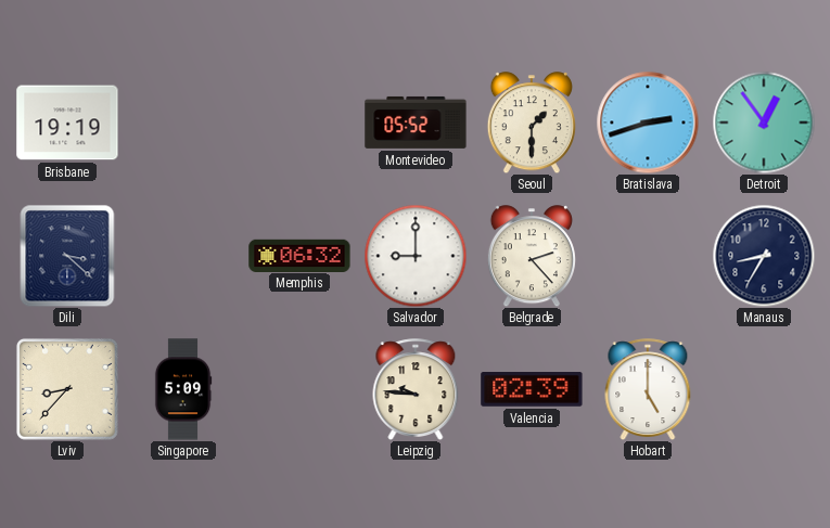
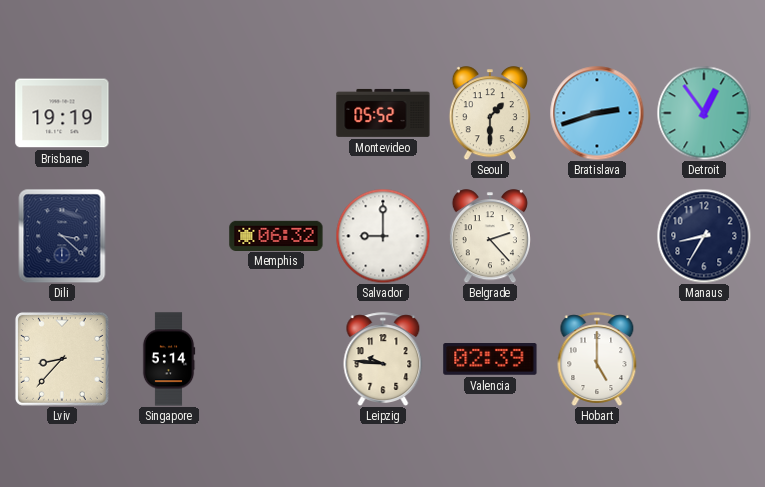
Singapore: 5:09 -> 5:14 (169, 359)
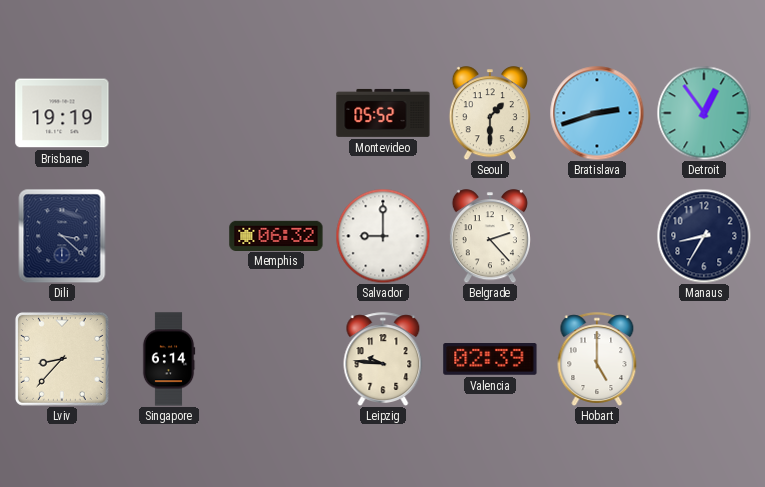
Singapore: 5:14 -> 6:14 (169, 359)
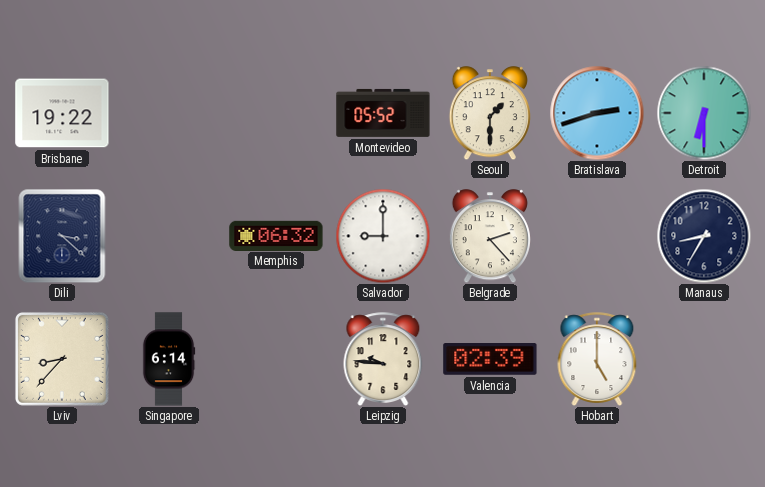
Brisbane: 19:19 -> 19:22 (62, 113)
Detroit: 12:54 -> 6:30 (704, 113)
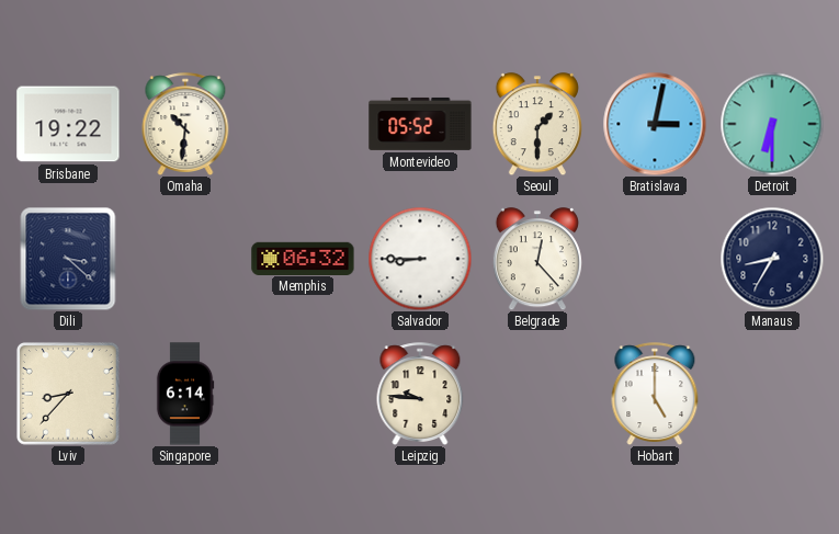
Omaha: none -> 10:31 (185, 124)
Bratislava: 2:42 -> 3:02 (655, 124)
Salvador: 9:00 -> 8:45 (420, 259)
Belgrade: 2:23 -> 12:23 (537, 259)
Valencia: 02:39 -> none (490, 360)
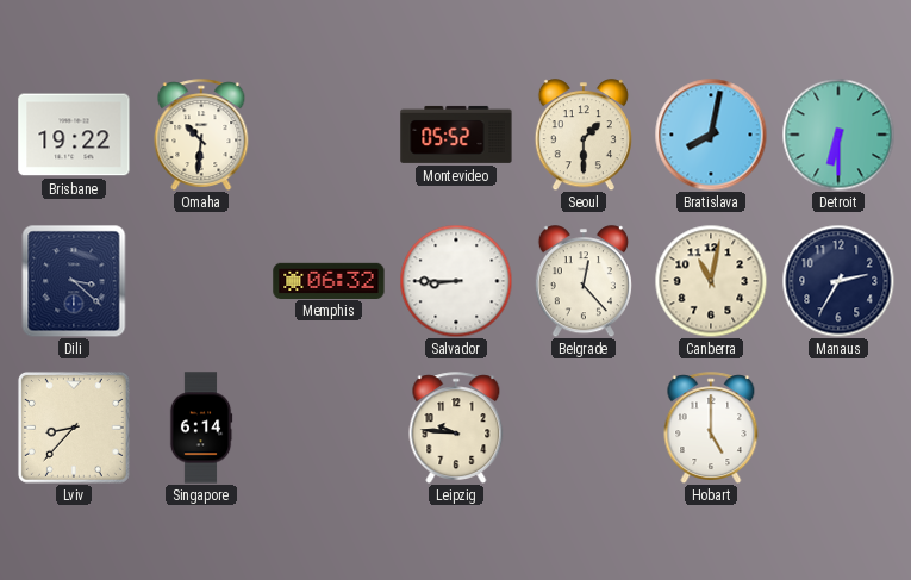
Bratislava: 3:02 -> 8:02 (711, 135)
Canberra: none -> 11:02 (711, 281)
Manaus: 8:35 -> 2:35 (838, 281)
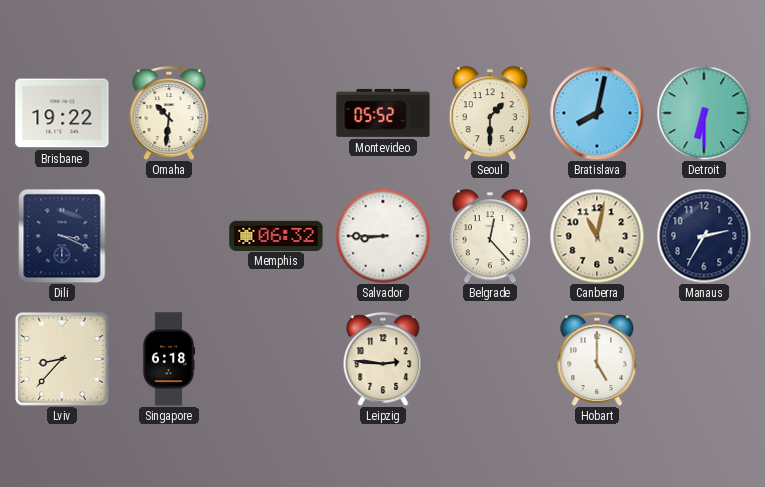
Dili: 3:22 -> 3:19 (62, 236)
Singapore: 6:14 -> 6:18 (169, 359)
Leipzig: 9:46 -> 2:46 (383, 359)
